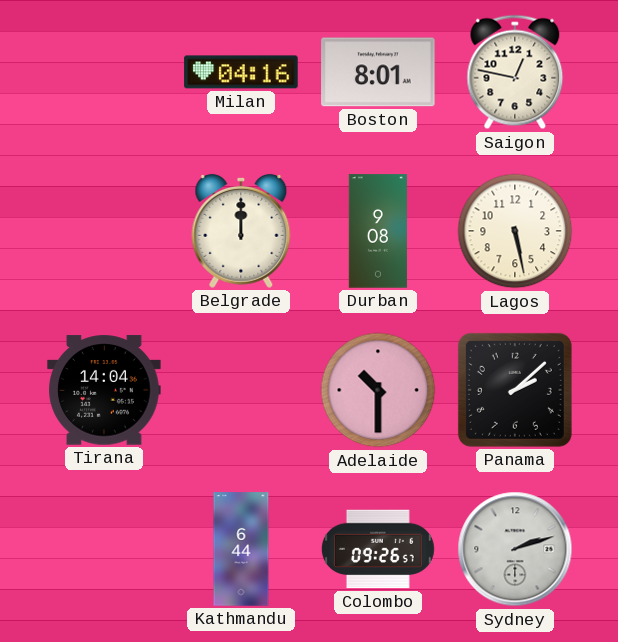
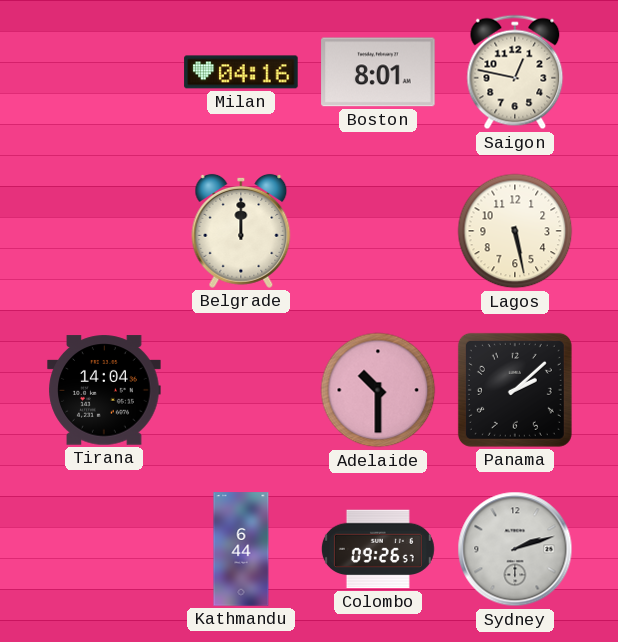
Durban: 9:08 -> none (378, 231)
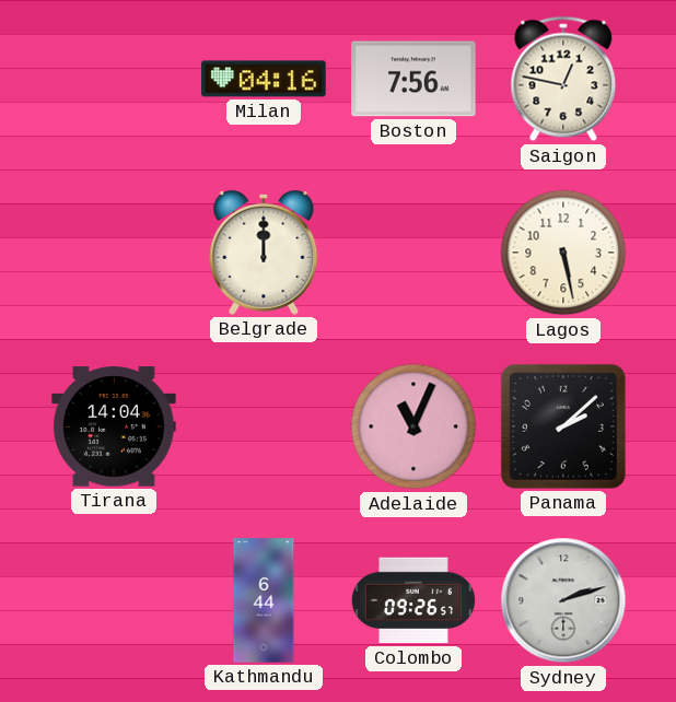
Boston: 8:01 -> 7:56 (413, 79)
Adelaide: 10:30 -> 11:04 (413, 426)
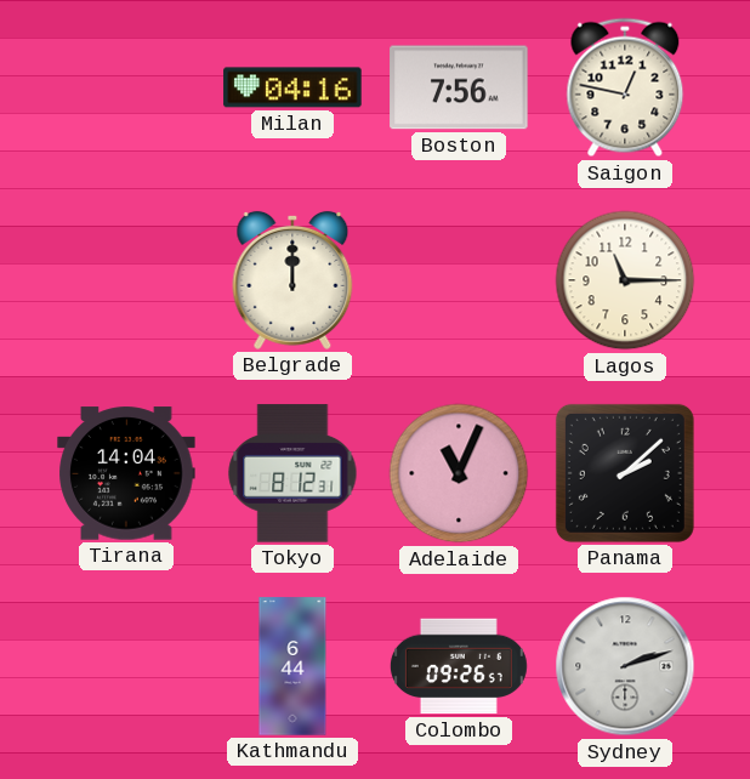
Lagos: 5:28 -> 11:15 (625, 280)
Tokyo: none -> 8:12 (292, 473)
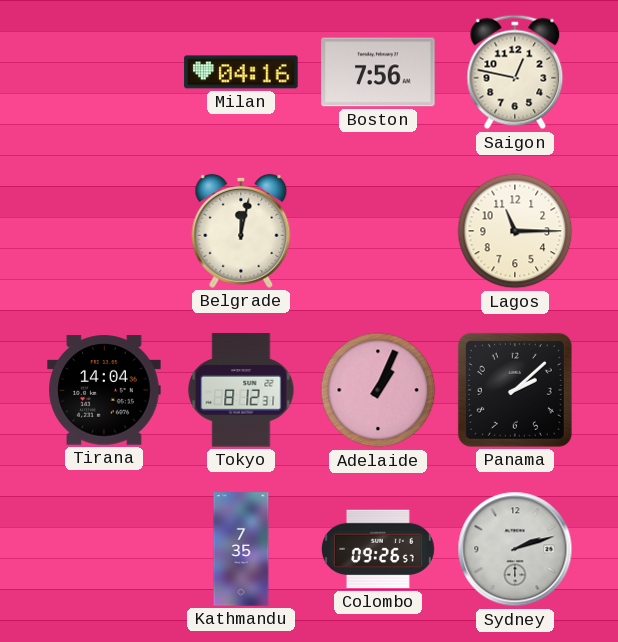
Belgrade: 12:00 -> 12:02 (241, 231)
Adelaide: 11:04 -> 1:04 (378, 390)
Kathmandu: 6:44 -> 7:35 (241, 549)
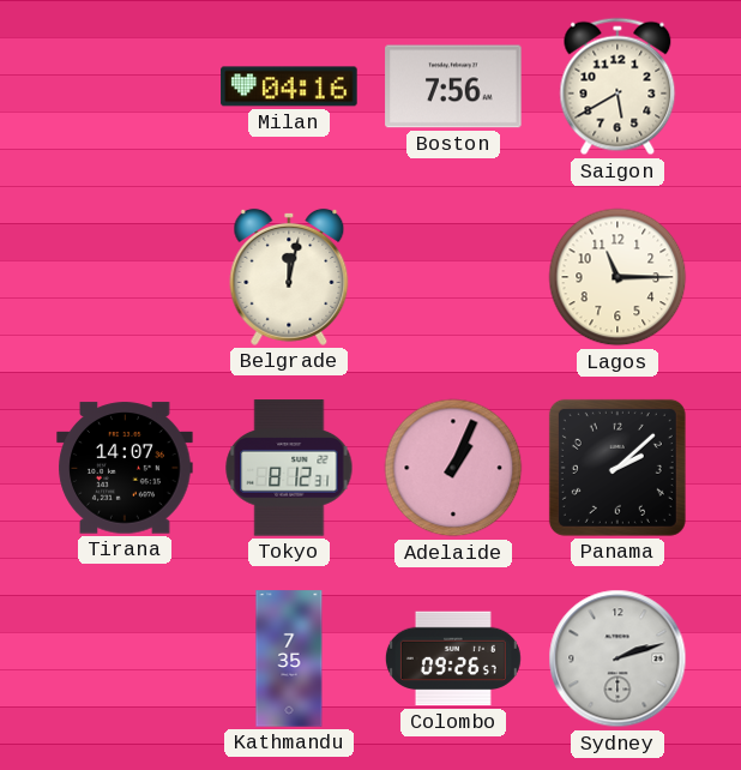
Saigon: 12:47 -> 5:40 (617, 86)
Tirana: 14:04 -> 14:07 (125, 468)
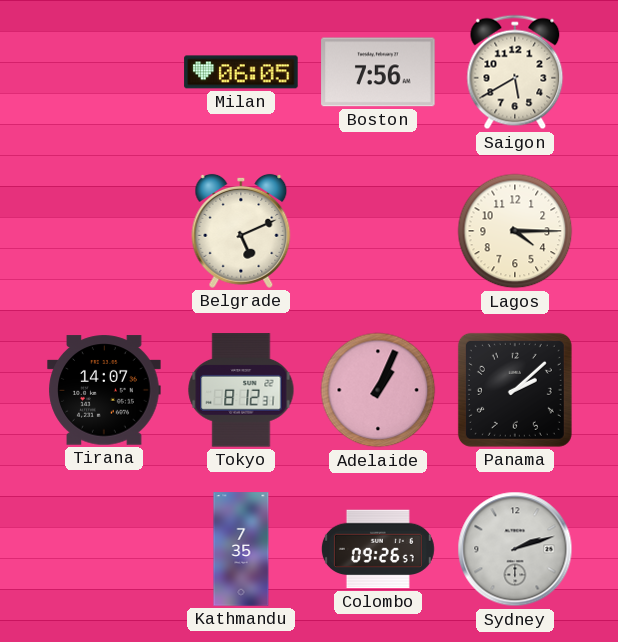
Milan: 04:16 -> 06:05 (241, 72)
Belgrade: 12:02 -> 5:11 (241, 231)
Lagos: 11:15 -> 4:15 (515, 231)
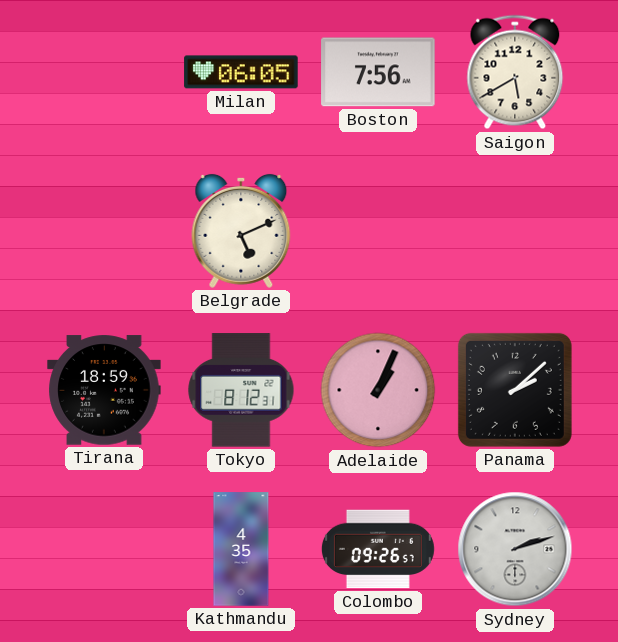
Lagos: 4:15 -> none (515, 231)
Tirana: 14:07 -> 18:59 (104, 390)
Kathmandu: 7:35 -> 4:35 (241, 549)
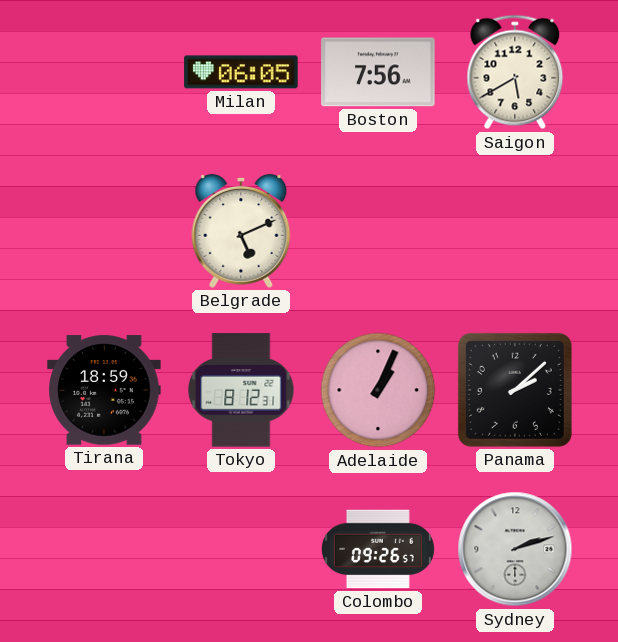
Kathmandu: 4:35 -> none (241, 549)
